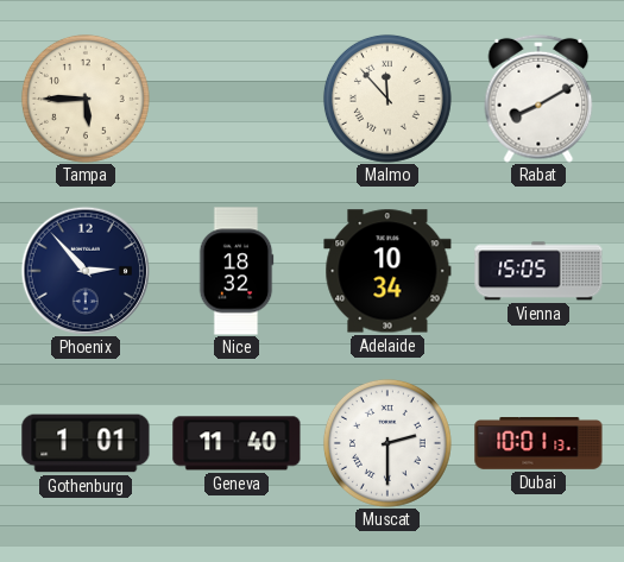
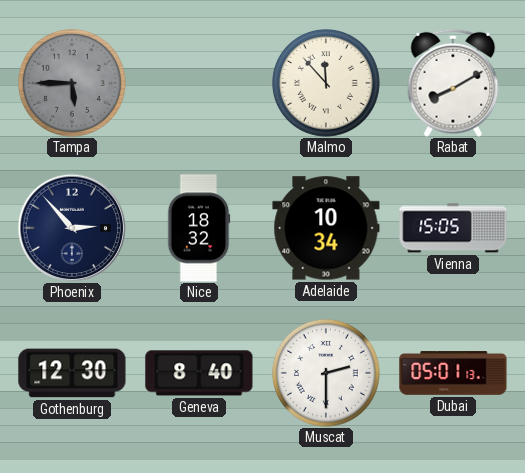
Tampa dial: cream -> grey (72, 83)
Gothenburg: 1:01 -> 12:30 (72, 373)
Geneva: 11:40 -> 8:40 (199, 373)
Dubai: 10:01 -> 05:01 (453, 373)
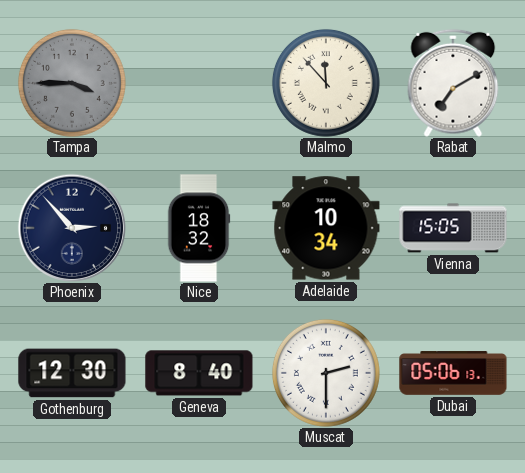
Tampa: 5:45 -> 3:45 (72, 83)
Rabat: 8:10 -> 7:10 (453, 83)
Dubai: 05:01 -> 05:06 (453, 373)
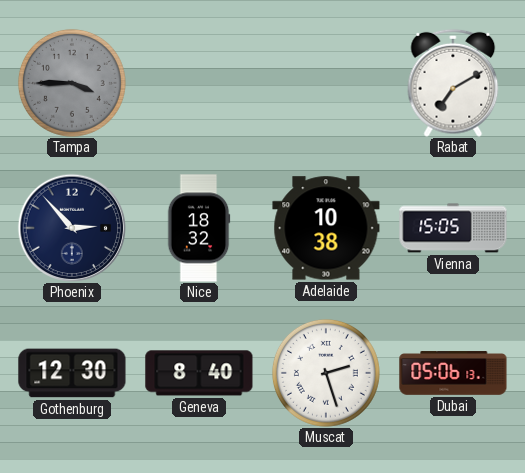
Malmo: 11:53 -> none (326, 83)
Adelaide: 10:34 -> 10:38 (326, 228)
Muscat: 2:30 -> 2:27 (326, 373)
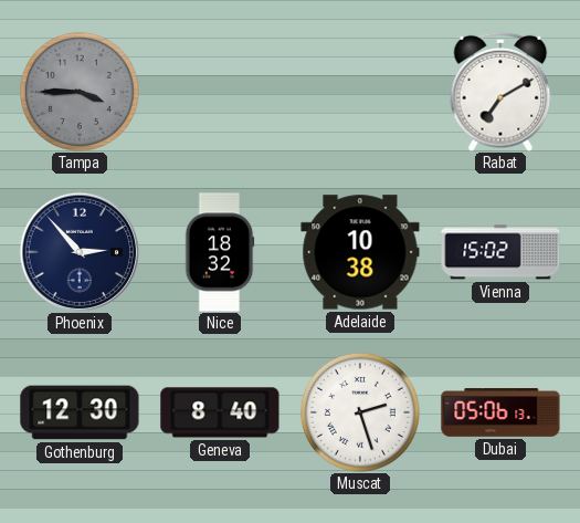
Vienna: 15:05 -> 15:02 (500, 252)
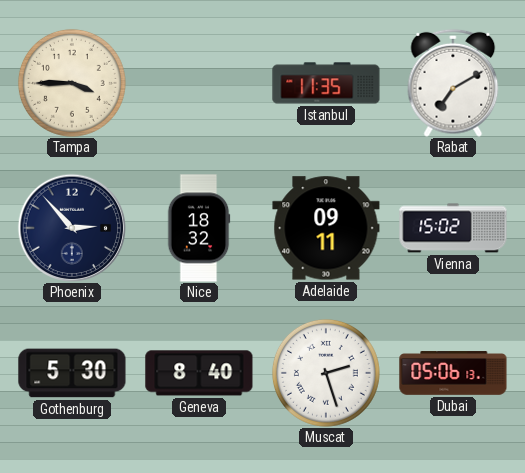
Tampa dial: grey -> cream (72, 83)
Istanbul: none -> 11:35 (326, 83)
Adelaide: 10:38 -> 09:11 (326, 228)
Gothenburg: 12:30 -> 5:30 (72, 373)
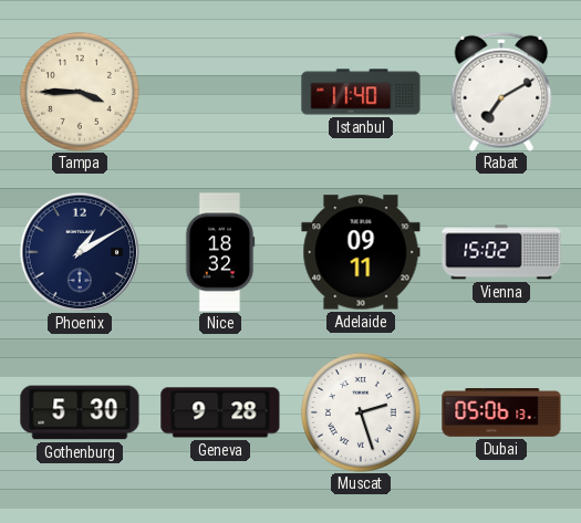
Istanbul: 11:35 -> 11:40 (361, 92)
Phoenix: 2:53 -> 1:10 (80, 252)
Geneva: 8:40 -> 9:28 (220, 412)
